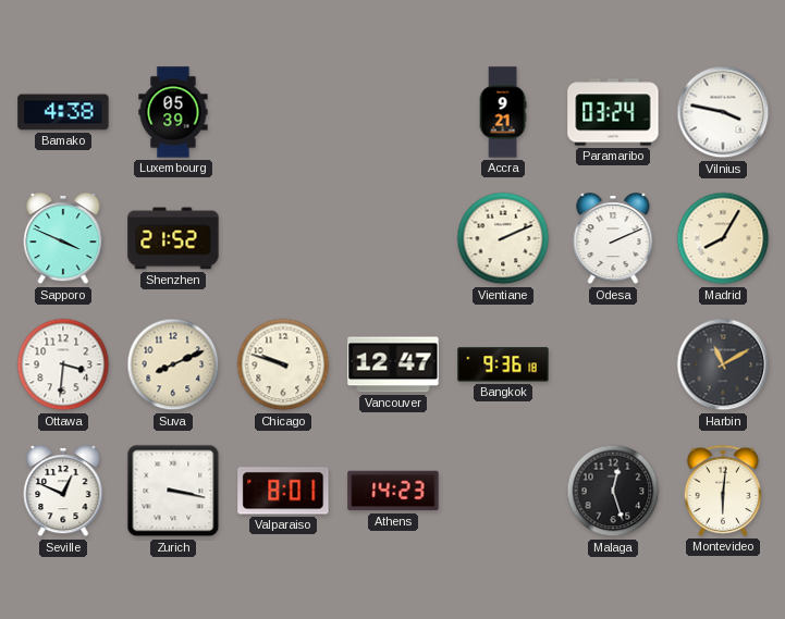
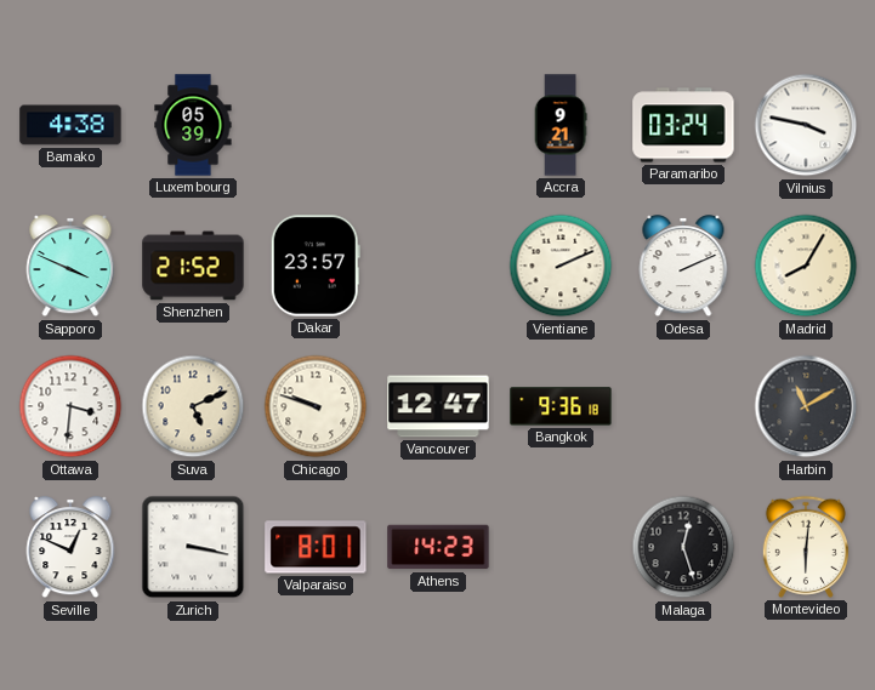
Dakar: none -> 23:57 (316, 266)
Suva: 8:11 -> 5:11 (193, 406)
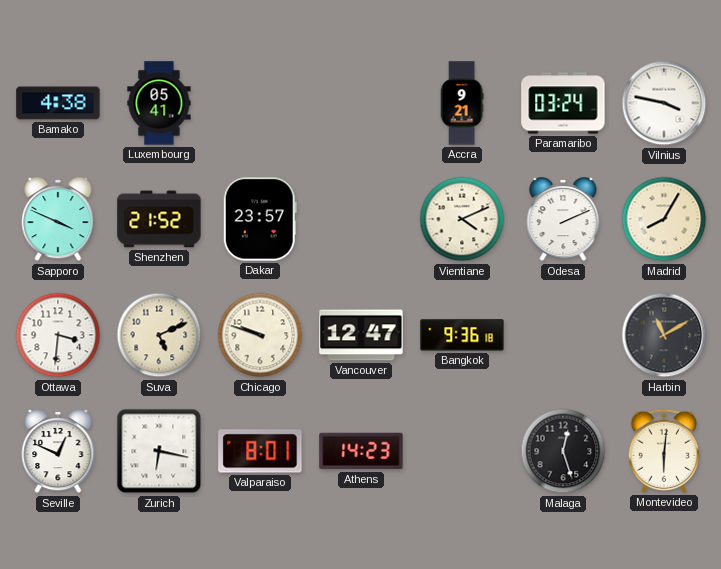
Luxembourg: 05:39 -> 05:41 (159, 103)
Vientiane: 2:11 -> 4:11 (462, 219)
Zurich: 3:17 -> 6:17 (159, 451)
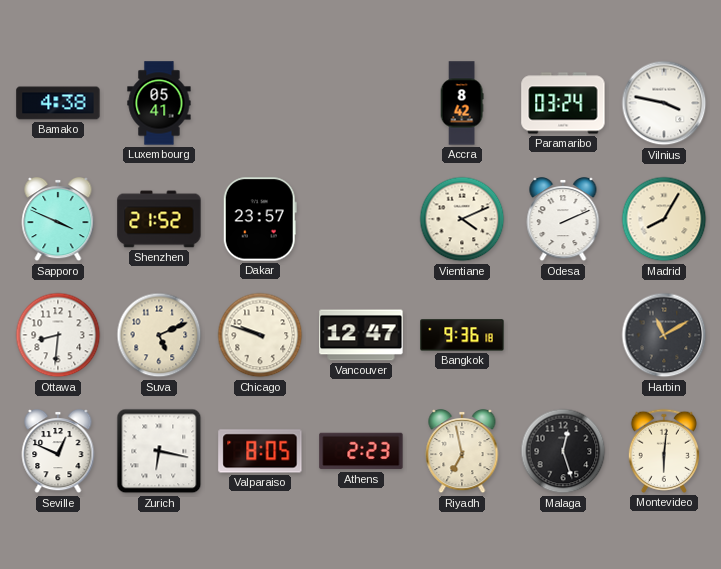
Accra: 9:21 -> 8:42 (462, 103)
Ottawa: 3:31 -> 8:31 (58, 335)
Valparaiso: 8:01 -> 8:05 (260, 451)
Athens: 14:23 -> 2:23 (361, 451)
Riyadh: none -> 6:58 (462, 452)
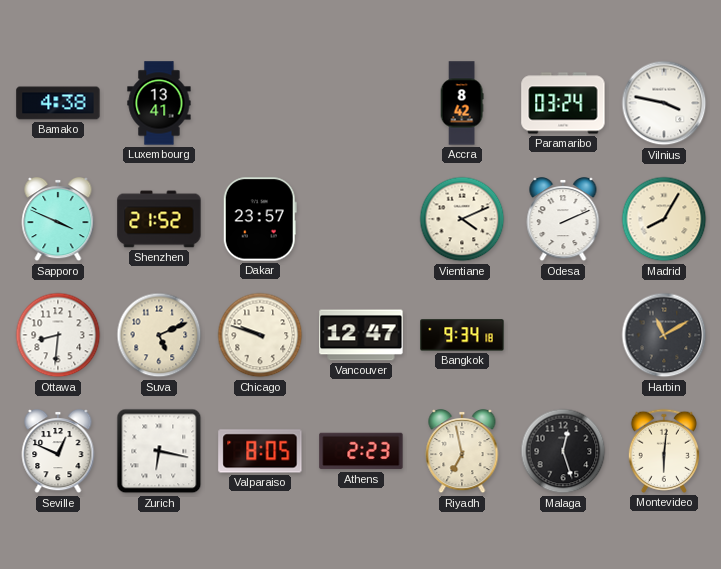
Luxembourg: 05:41 -> 13:41 (159, 103)
Bangkok: 9:36 -> 9:34 (462, 335)
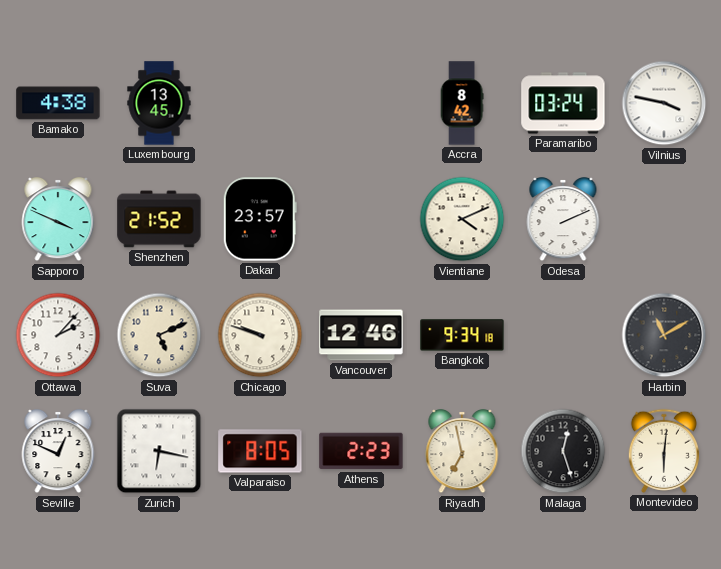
Luxembourg: 13:41 -> 13:45 (159, 103)
Madrid: 8:05 -> none (664, 219)
Ottawa: 8:31 -> 2:07 (58, 335)
Vancouver: 12:47 -> 12:46 (361, 335)
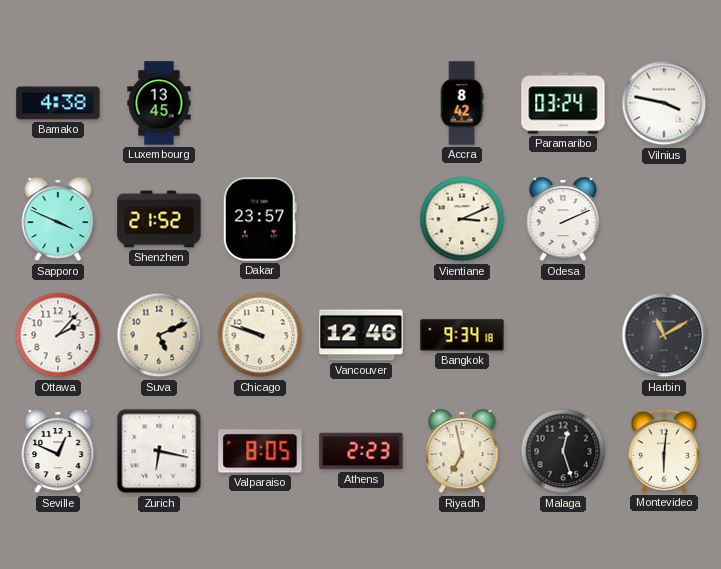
Vientiane: 4:11 -> 3:11 (462, 219)
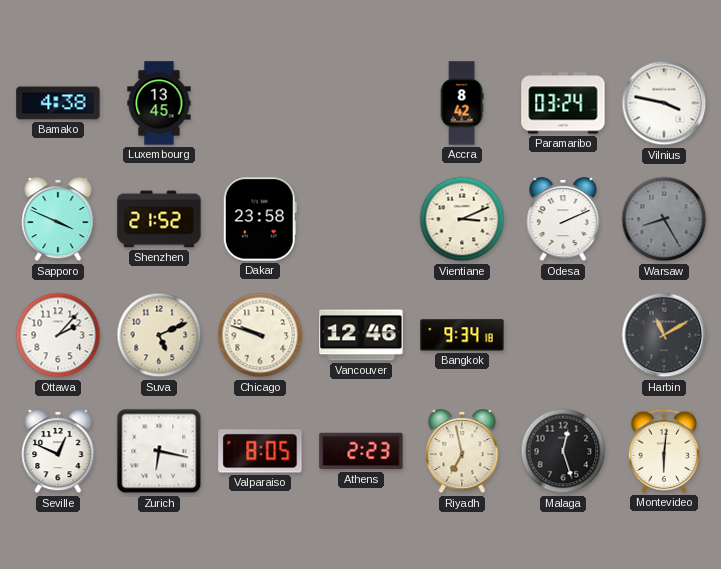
Dakar: 23:57 -> 23:58 (260, 219)
Warsaw: none -> 8:25 (664, 219)
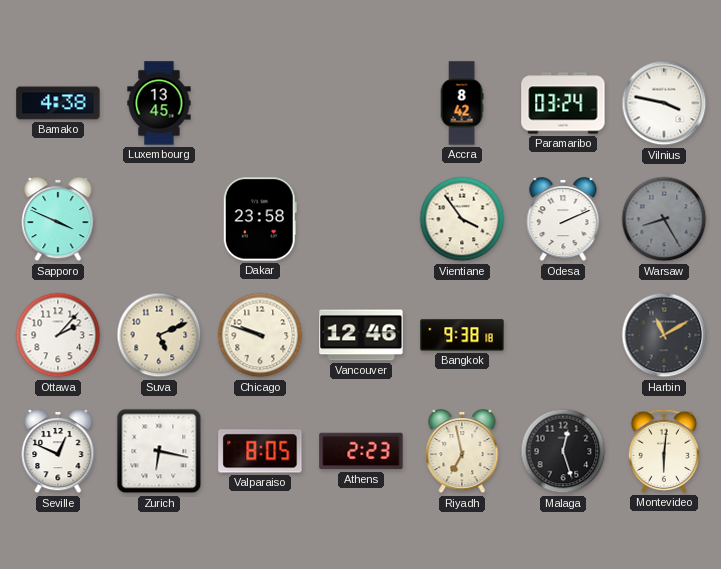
Shenzhen: 21:52 -> none (159, 219)
Vientiane: 3:11 -> 3:54 (462, 219)
Bangkok: 9:34 -> 9:38 (462, 335)
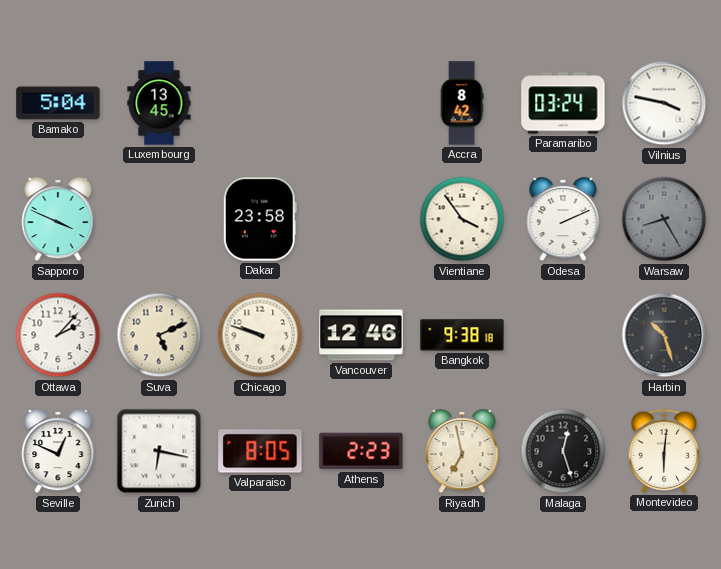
Bamako: 4:38 -> 5:04 (58, 103)
Harbin: 11:10 -> 10:27 (664, 335)
